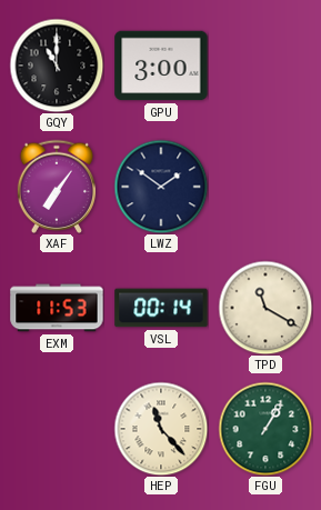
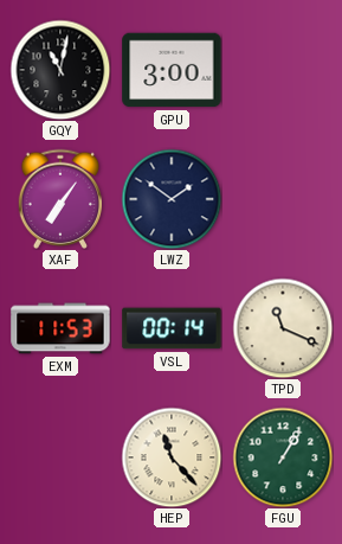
GQY: 11:00 -> 11:02 (60, 70)
TPD: 11:20 -> 11:19 (283, 328)
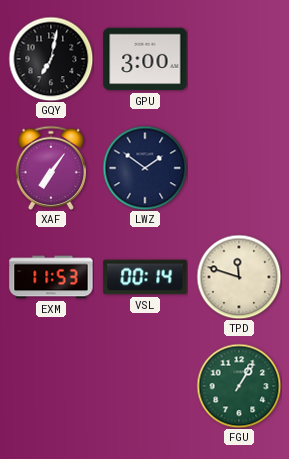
GQY: 11:02 -> 7:02 (51, 59)
TPD: 11:19 -> 11:48 (239, 277)
HEP: 11:23 -> none (172, 457)
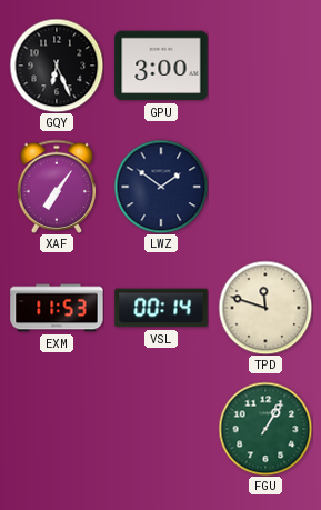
GQY: 7:02 -> 6:26 (57, 66)
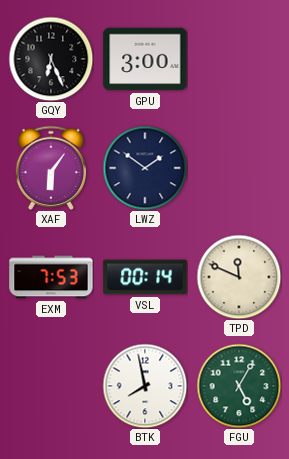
XAF: 7:06 -> 6:06 (50, 168)
EXM: 11:53 -> 7:53 (51, 277)
TPD: 11:48 -> 11:49 (239, 277)
BTK: none -> 7:58 (145, 386)
FGU: 1:05 -> 5:05 (239, 386)
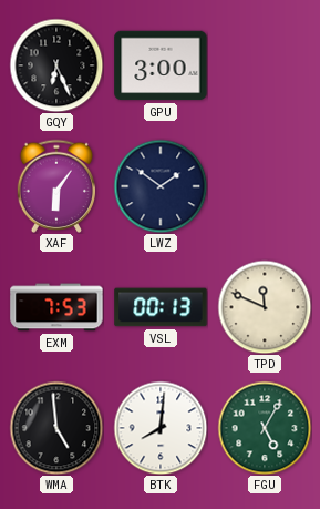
VSL: 00:14 -> 00:13 (161, 307)
WMA: none -> 4:59 (56, 428)
BTK: 7:58 -> 8:01 (161, 428)
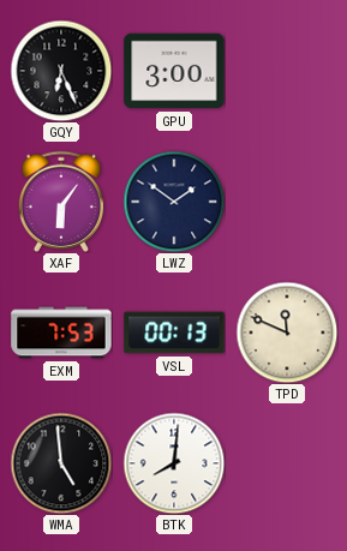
FGU: 5:05 -> none (265, 428)
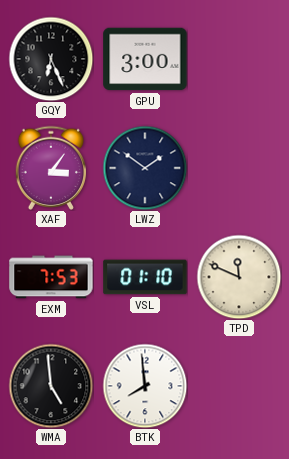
XAF: 6:06 -> 3:06 (50, 168)
VSL: 00:13 -> 01:10 (145, 277)
BTK: 8:01 -> 7:59 (145, 386)
